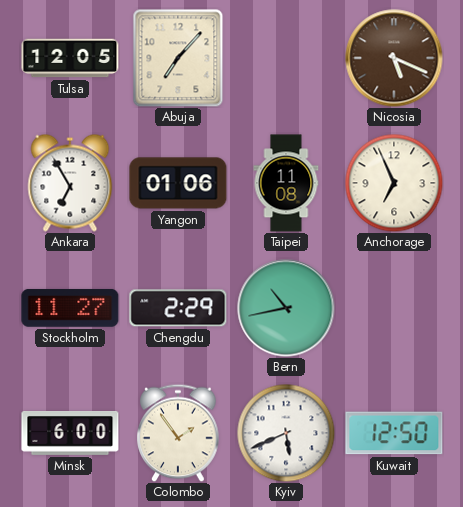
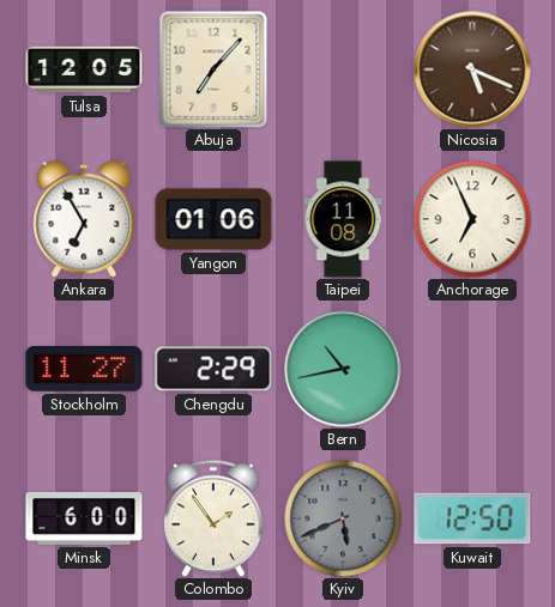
Kyiv dial: white -> grey (343, 518)
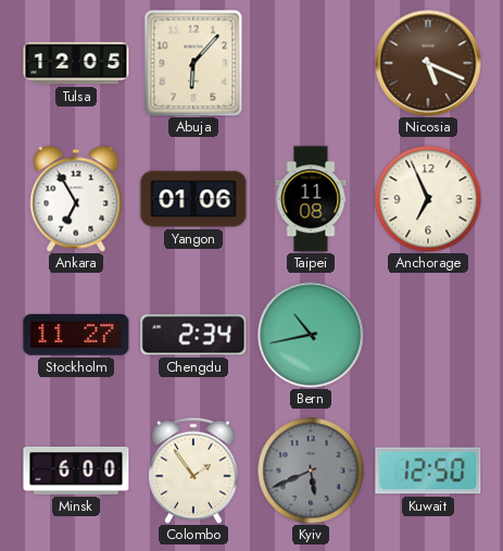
Abuja: 7:07 -> 6:07 (193, 63)
Chengdu: 2:29 -> 2:34 (193, 335)
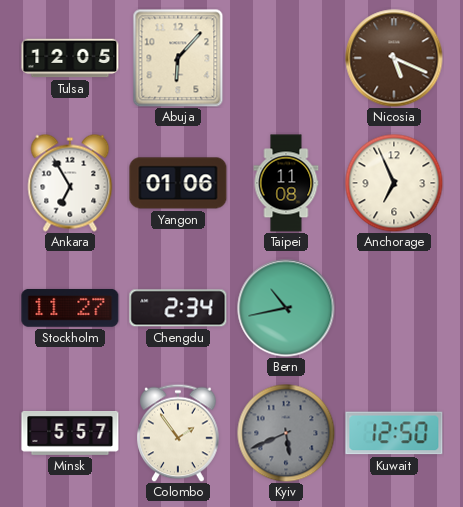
Minsk: 6:00 -> 5:57 (70, 434)
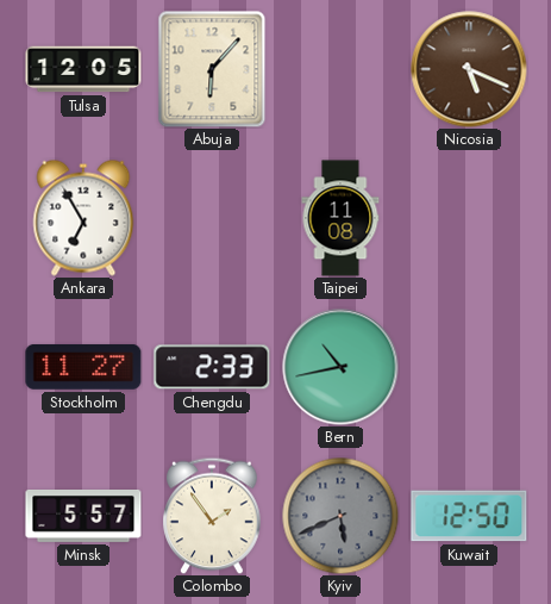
Yangon: 01:06 -> none (178, 183)
Anchorage: 6:56 -> none (394, 183)
Chengdu: 2:34 -> 2:33 (212, 367)
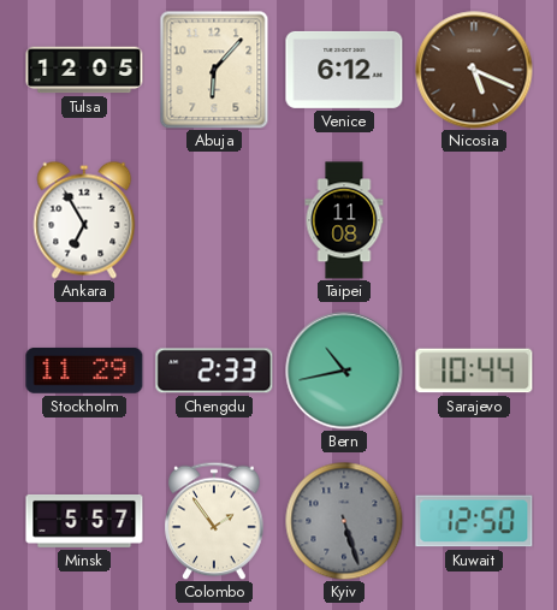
Venice: none -> 6:12 (344, 70)
Stockholm: 11:27 -> 11:29 (84, 371)
Sarajevo: none -> 10:44 (474, 371)
Kyiv: 5:41 -> 5:27 (344, 521)
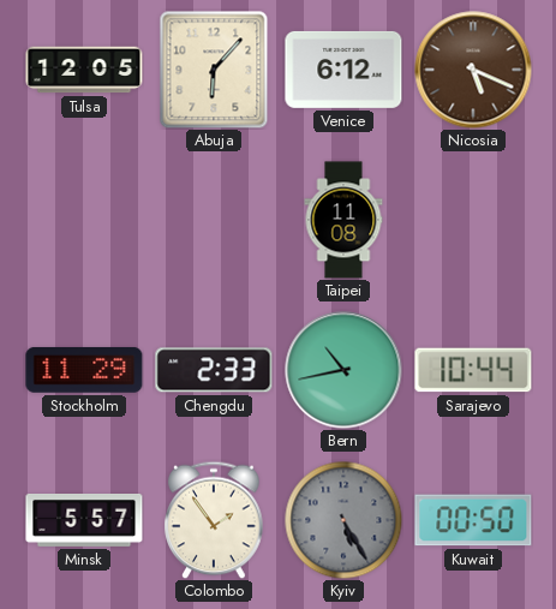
Ankara: 6:55 -> none (84, 220)
Kyiv: 5:27 -> 5:25 (343, 520)
Kuwait: 12:50 -> 00:50 (473, 520)
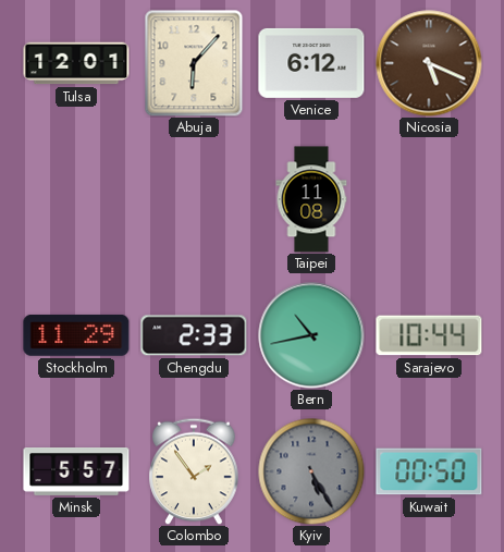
Tulsa: 12:05 -> 12:01 (76, 63)
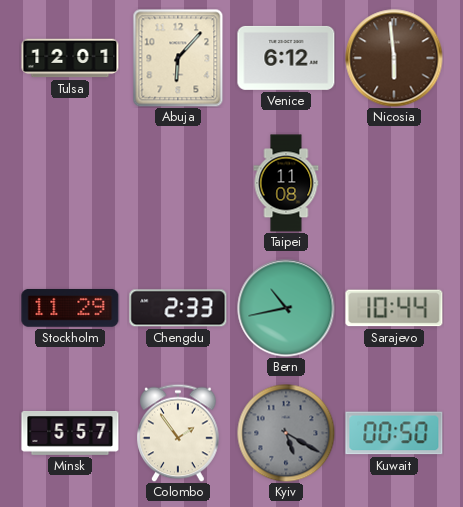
Nicosia: 5:19 -> 5:59 (394, 58)
Kyiv: 5:25 -> 5:20 (286, 433)
